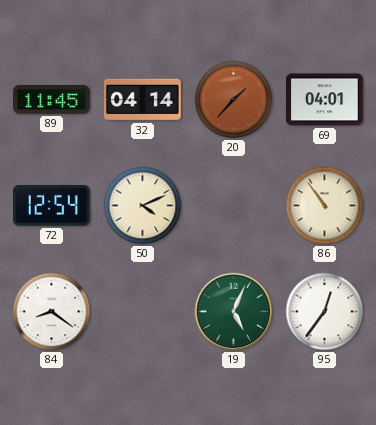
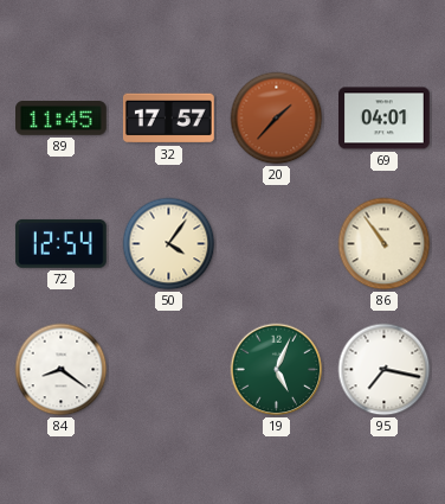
32: 04:14 -> 17:57 (168, 119)
50: 4:11 -> 4:06 (169, 244)
95: 12:36 -> 7:17 (385, 370)
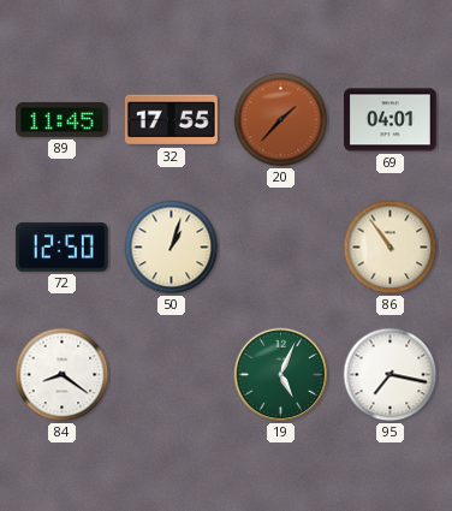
32: 17:57 -> 17:55 (171, 120)
72: 12:54 -> 12:50 (61, 246)
50: 4:06 -> 1:03 (172, 248)
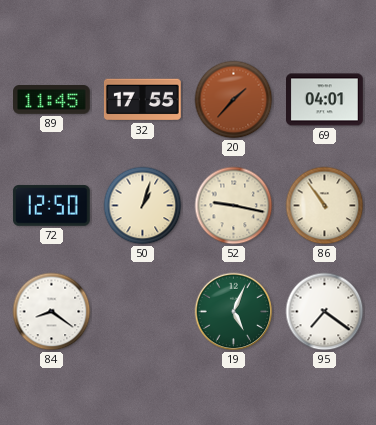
52: none -> 9:17 (234, 206)
95: 7:17 -> 7:21 (325, 312)
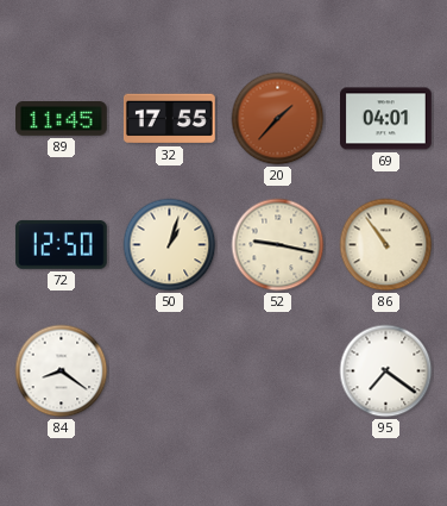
19: 5:04 -> none (234, 312)
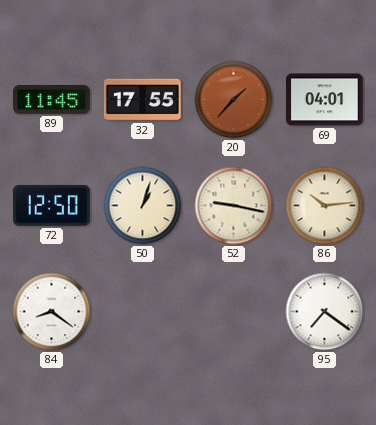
86: 10:54 -> 10:14 (325, 206)
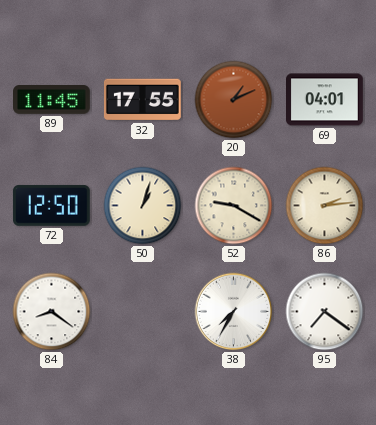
20: 1:37 -> 1:11 (234, 100)
52: 9:17 -> 9:20 (234, 206)
86: 10:14 -> 2:14 (325, 206)
38: none -> 7:35 (234, 312)
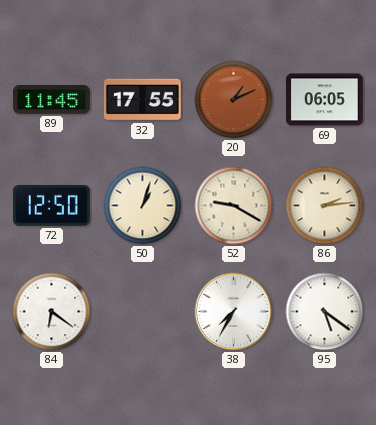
69: 04:01 -> 06:05 (325, 100)
84: 8:21 -> 6:21 (52, 312)
95: 7:21 -> 5:21 (325, 312)
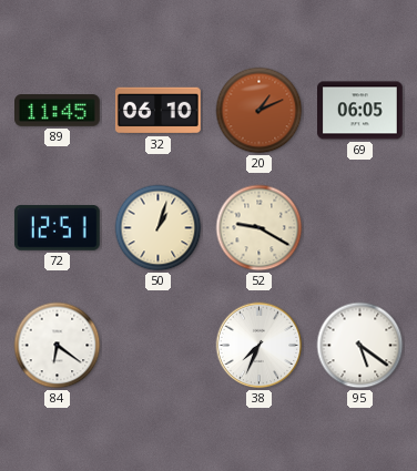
32: 17:55 -> 06:10 (157, 111)
72: 12:50 -> 12:51 (57, 227)
86: 2:14 -> none (325, 206)
38: 7:35 -> 7:34 (260, 346)
